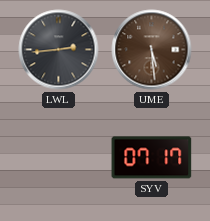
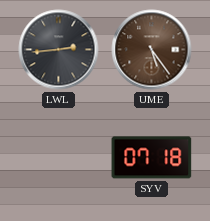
UME: 5:29 -> 5:24 (152, 50)
SYV: 07:17 -> 07:18 (152, 158)
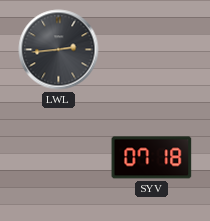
UME: 5:24 -> none (152, 50)
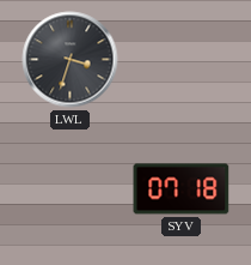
LWL: 2:44 -> 3:33 (71, 60)
